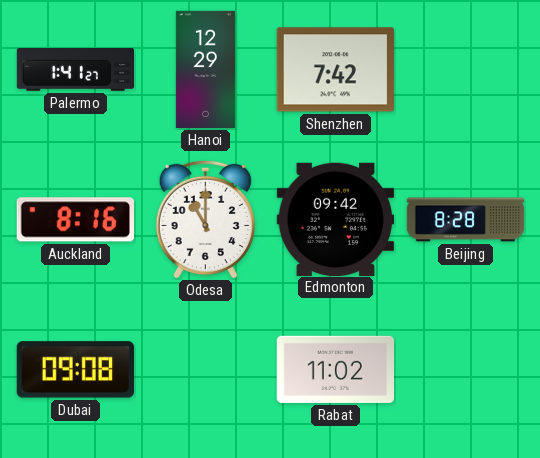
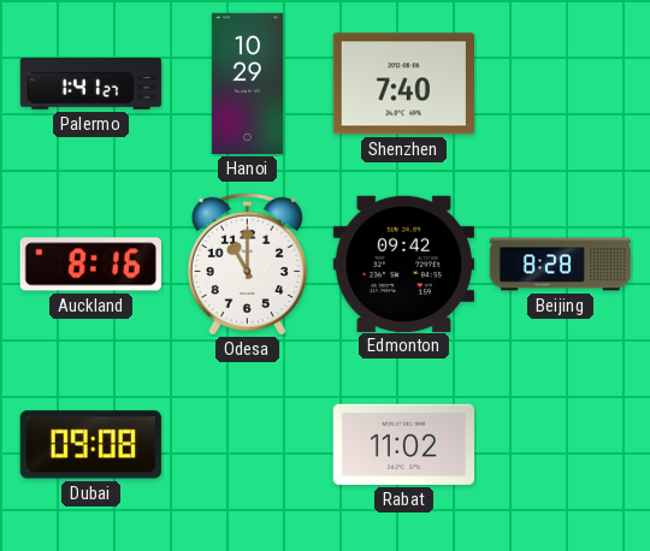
Hanoi: 12:29 -> 10:29 (247, 84)
Shenzhen: 7:42 -> 7:40 (403, 84)
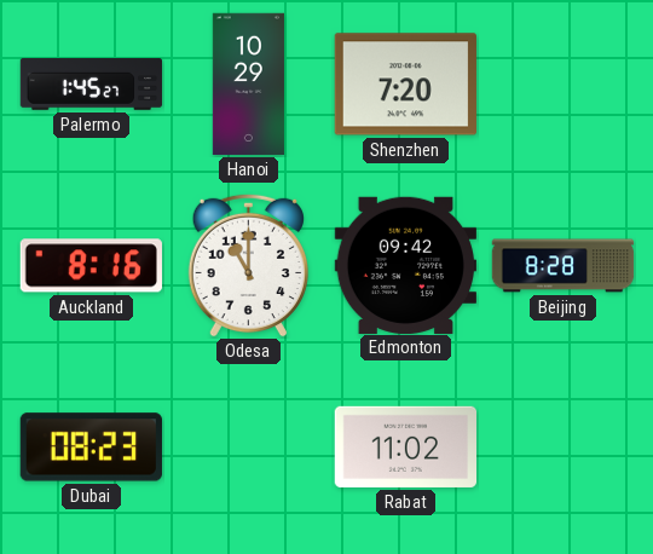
Palermo: 1:41 -> 1:45 (92, 85)
Shenzhen: 7:40 -> 7:20 (405, 85)
Dubai: 09:08 -> 08:23 (91, 448)
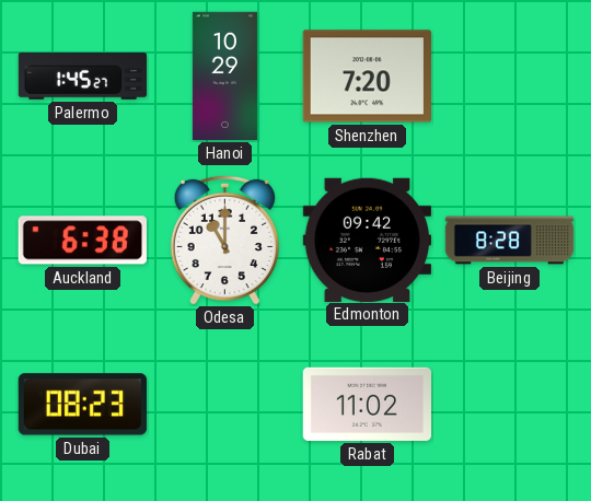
Auckland: 8:16 -> 6:38 (82, 241)
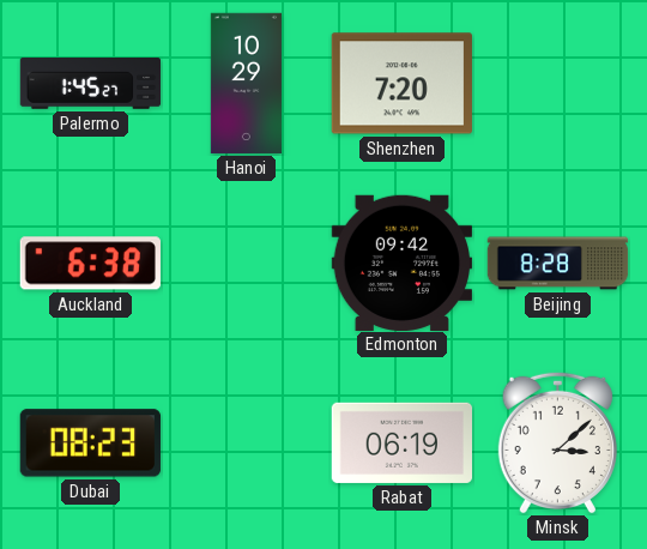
Odesa: 11:00 -> none (224, 240)
Rabat: 11:02 -> 06:19 (401, 442)
Minsk: none -> 3:08 (557, 442)
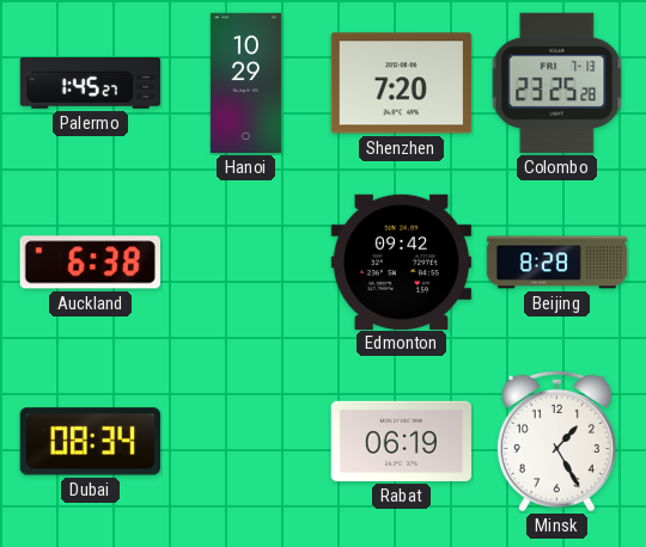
Colombo: none -> 23:25 (557, 82)
Dubai: 08:23 -> 08:34 (90, 442)
Minsk: 3:08 -> 1:25 (556, 441)
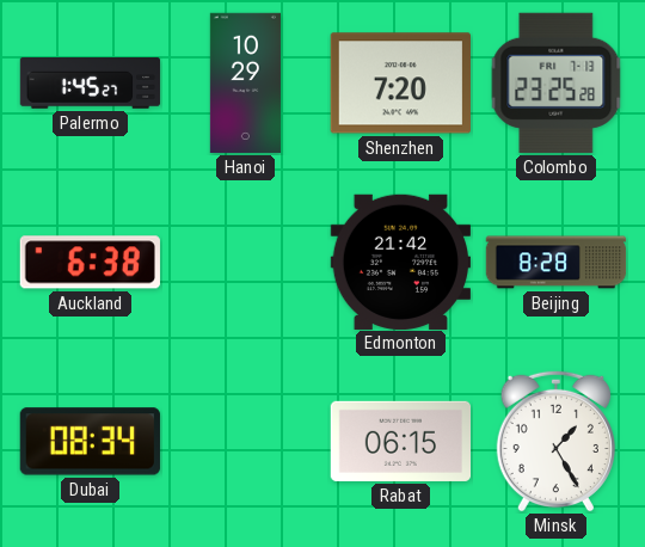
Edmonton: 09:42 -> 21:42 (400, 262)
Rabat: 06:19 -> 06:15 (400, 441)
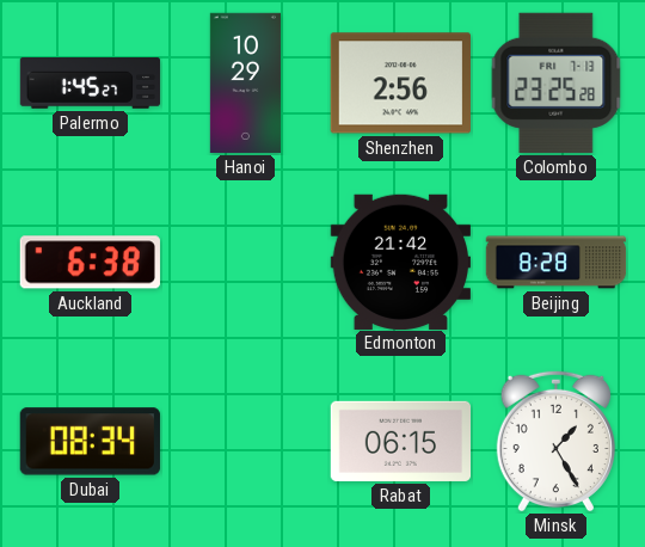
Shenzhen: 7:20 -> 2:56 (400, 84)
